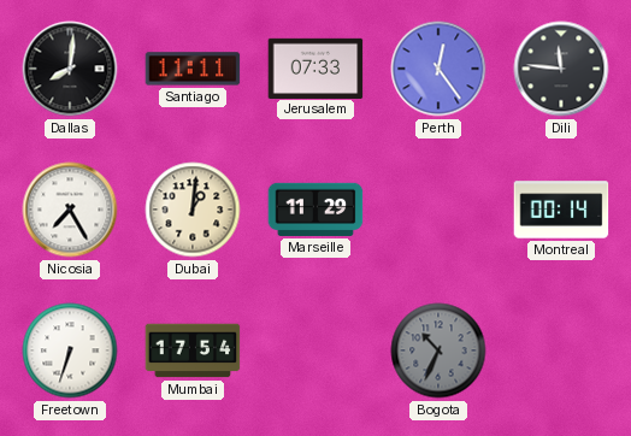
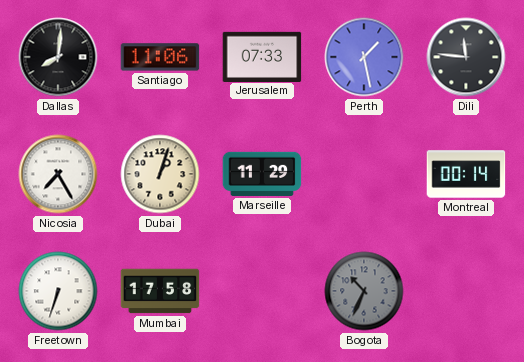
Santiago: 11:11 -> 11:06 (160, 57)
Perth: 12:24 -> 1:28 (364, 57)
Dubai: 1:01 -> 1:03 (160, 174)
Mumbai: 17:54 -> 17:58 (160, 291)
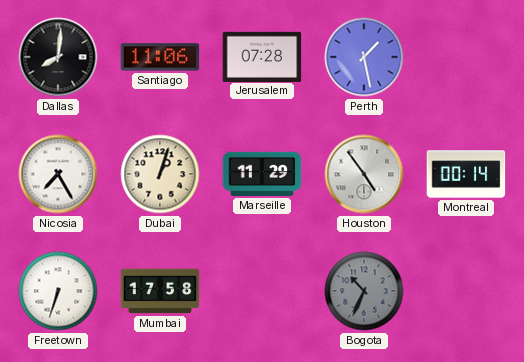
Jerusalem: 07:33 -> 07:28 (262, 56)
Dili: 11:46 -> none (466, 57)
Houston: none -> 4:54 (364, 174)
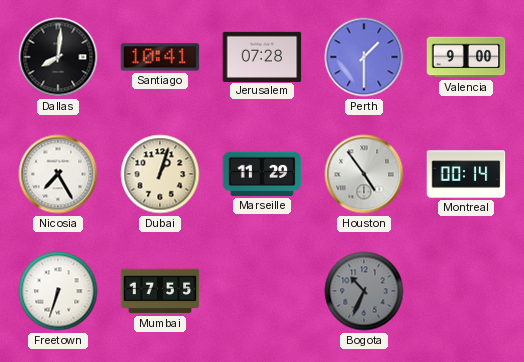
Santiago: 11:06 -> 10:41 (160, 57)
Perth: 1:28 -> 1:30 (364, 57)
Valencia: none -> 9:00 (466, 57)
Mumbai: 17:58 -> 17:55 (160, 291)
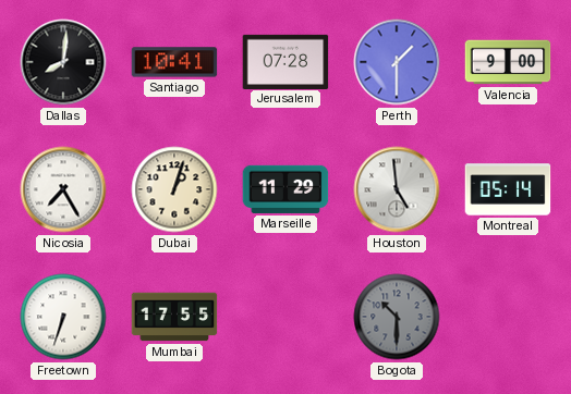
Houston: 4:54 -> 4:59 (397, 189)
Montreal: 00:14 -> 05:14 (508, 189)
Bogota: 10:34 -> 10:30 (397, 317)
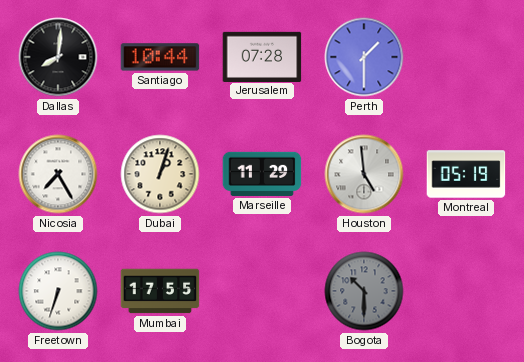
Santiago: 10:41 -> 10:44 (160, 57)
Valencia: 9:00 -> none (508, 62)
Montreal: 05:14 -> 05:19 (466, 174)
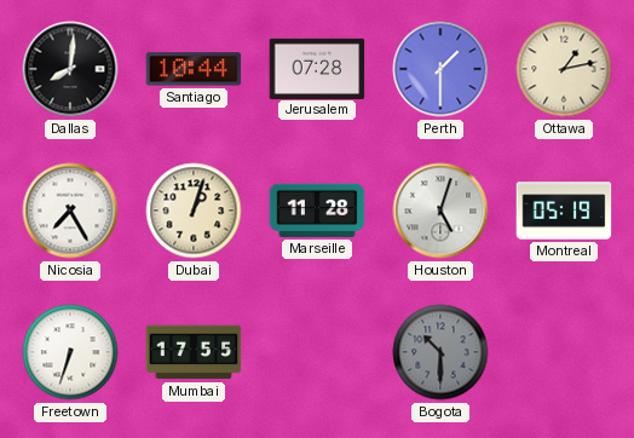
Ottawa: none -> 1:13 (564, 69)
Marseille: 11:29 -> 11:28 (317, 211)
Houston: 4:59 -> 5:03 (440, 211)
